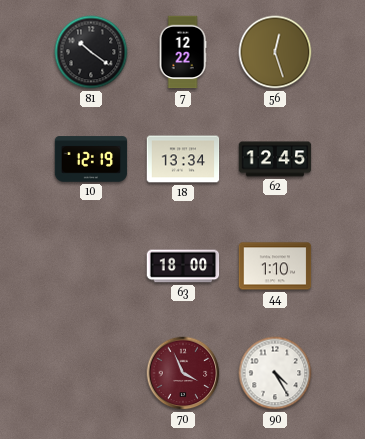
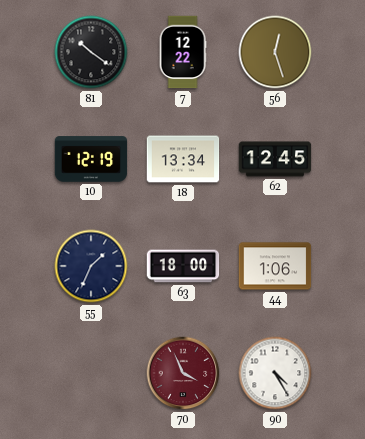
55: none -> 1:34 (91, 266)
44: 1:10 -> 1:06 (275, 266)
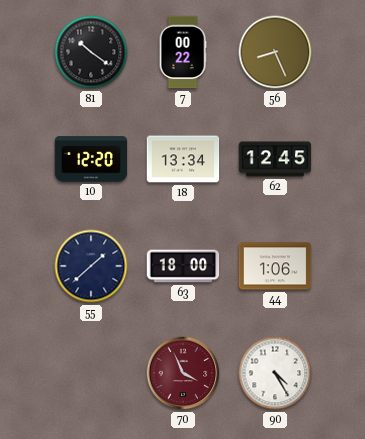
7: 12:22 -> 00:22 (183, 52)
56: 12:27 -> 8:26 (275, 52)
10: 12:19 -> 12:20 (91, 159)
55: 1:34 -> 1:38 (91, 266)
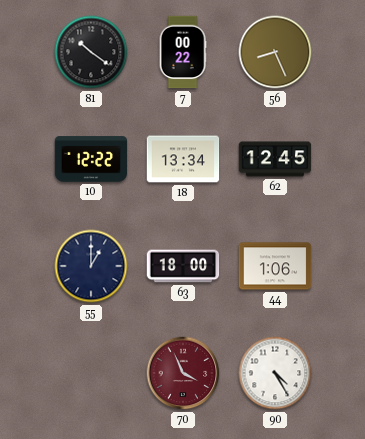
10: 12:20 -> 12:22 (91, 159)
55: 1:38 -> 1:00 (91, 266)
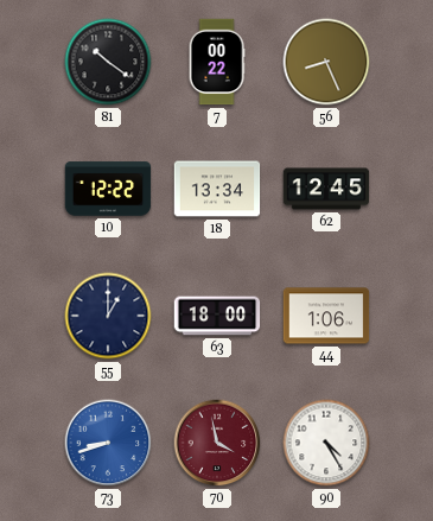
73: none -> 8:42 (108, 443)
70: 3:56 -> 3:58 (217, 443)
